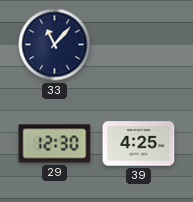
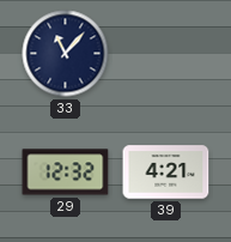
29: 12:30 -> 12:32 (66, 173)
39: 4:25 -> 4:21 (166, 173)
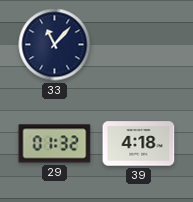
29: 12:32 -> 01:32 (55, 144)
39: 4:21 -> 4:18 (139, 144)
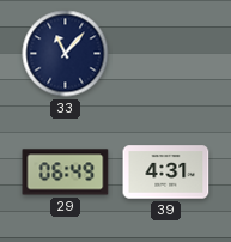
29: 01:32 -> 06:49 (66, 173)
39: 4:18 -> 4:31 (166, 173)
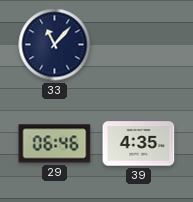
29: 06:49 -> 06:46 (55, 144)
39: 4:31 -> 4:35 (139, 144)
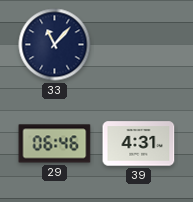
39: 4:35 -> 4:31 (139, 144)
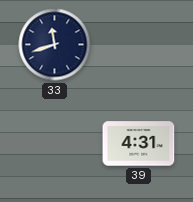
33: 11:07 -> 11:42 (55, 45)
29: 06:46 -> none (55, 144)
